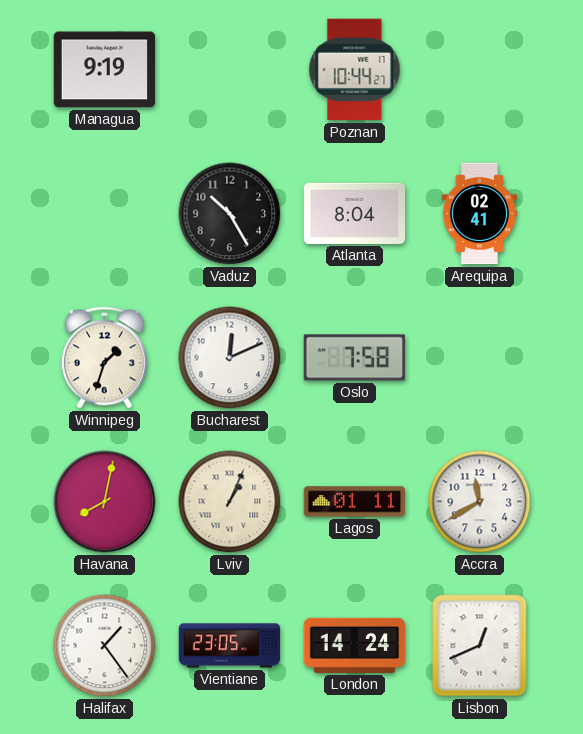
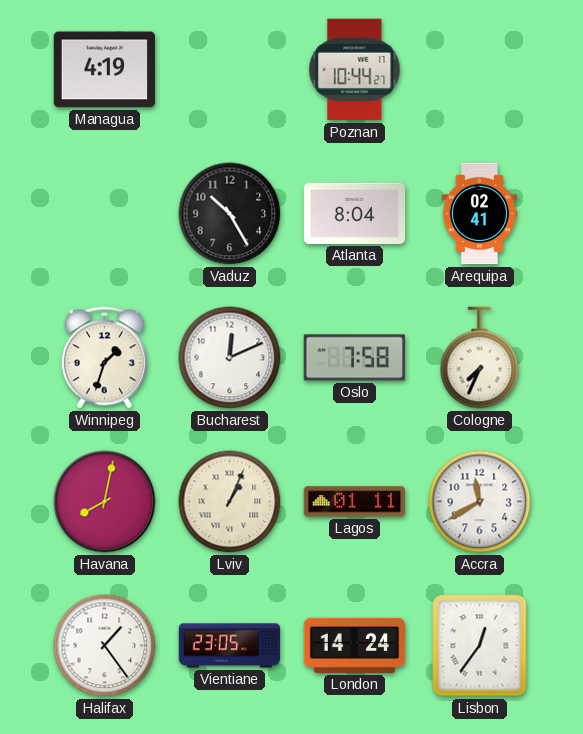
Managua: 9:19 -> 4:19 (105, 70)
Cologne: none -> 7:34 (480, 358)
Lisbon: 12:41 -> 12:36 (480, 646)
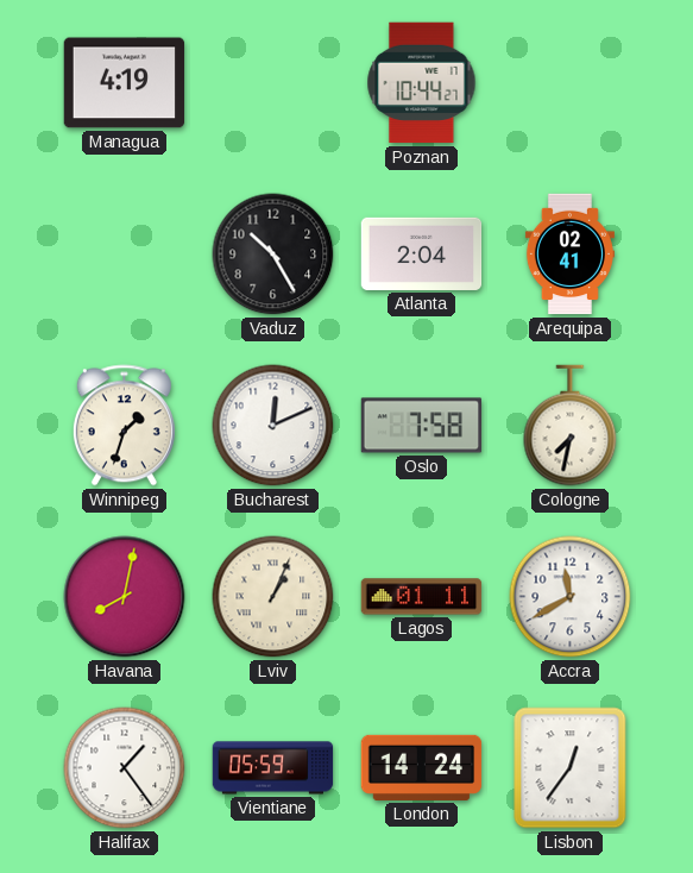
Atlanta: 8:04 -> 2:04 (422, 253)
Cologne: 7:34 -> 7:32 (571, 426)
Vientiane: 23:05 -> 05:59 (273, 768)
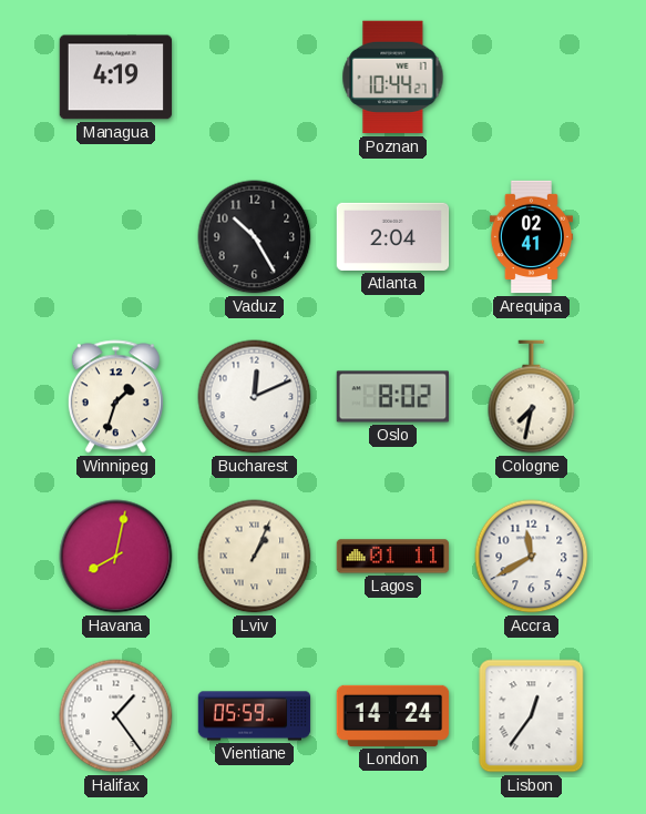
Oslo: 7:58 -> 8:02 (393, 397)
